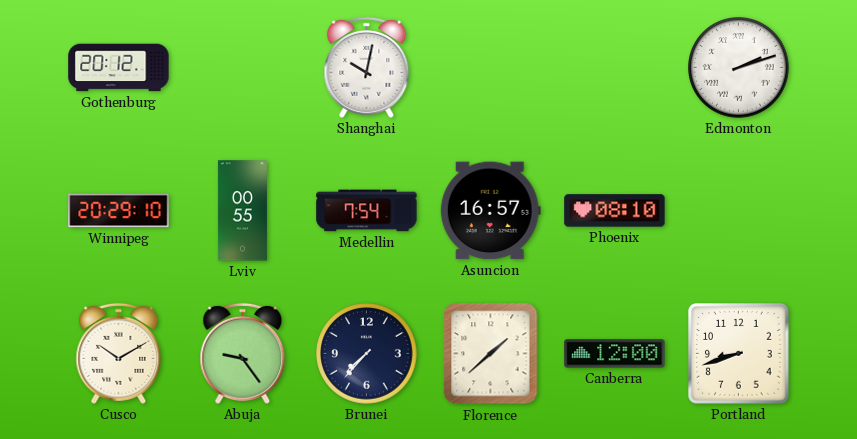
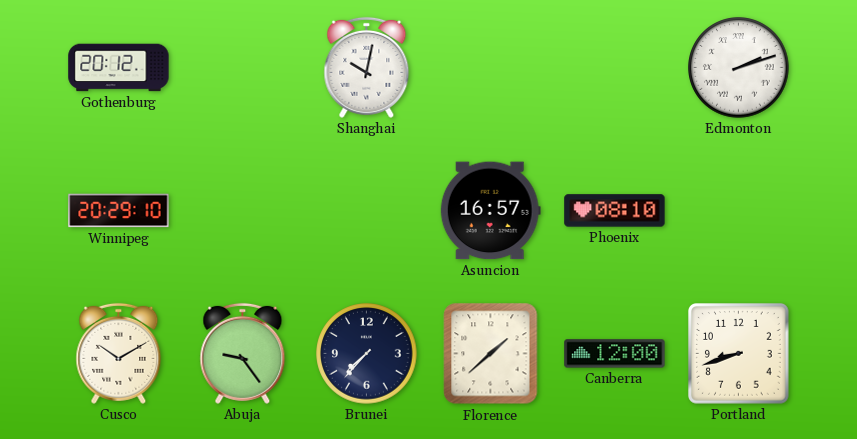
Lviv: 00:55 -> none (242, 211)
Medellin: 7:54 -> none (367, 211)
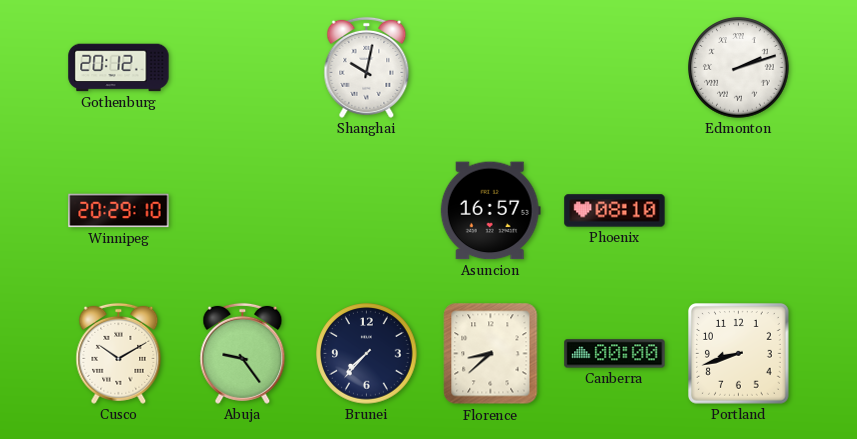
Florence: 1:38 -> 8:38 (491, 354)
Canberra: 12:00 -> 00:00 (615, 354)
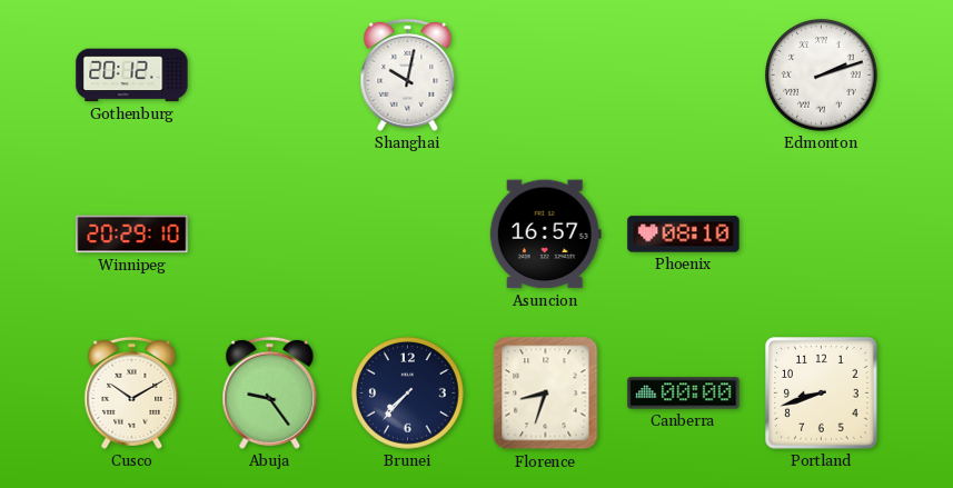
Florence: 8:38 -> 8:33 (546, 394)
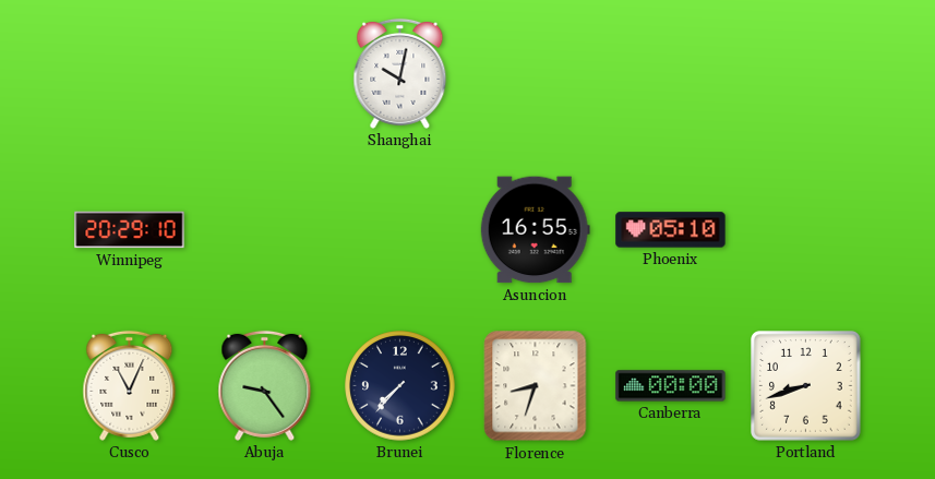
Gothenburg: 20:12 -> none (132, 76)
Edmonton: 2:12 -> none (822, 76)
Asuncion: 16:57 -> 16:55 (535, 230)
Phoenix: 08:10 -> 05:10 (671, 230)
Cusco: 10:10 -> 11:04 (130, 385)
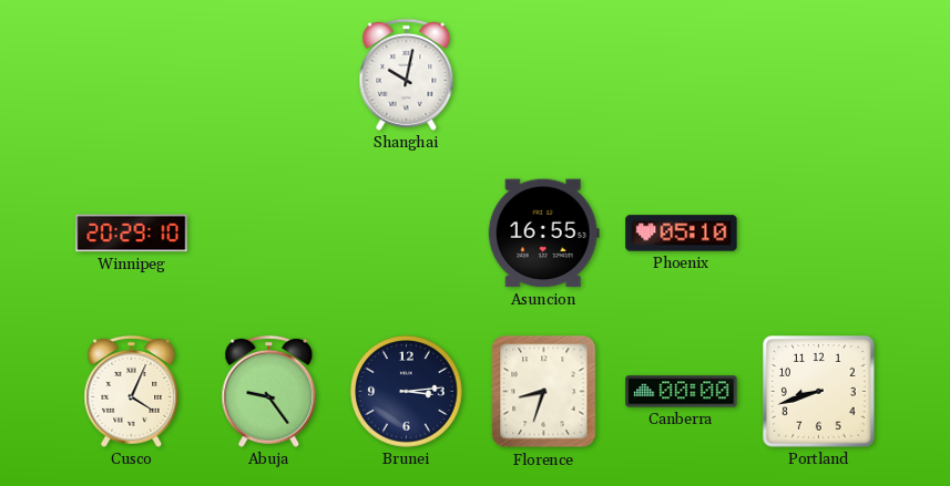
Cusco: 11:04 -> 4:04 (132, 391)
Brunei: 7:37 -> 3:14 (407, 392)
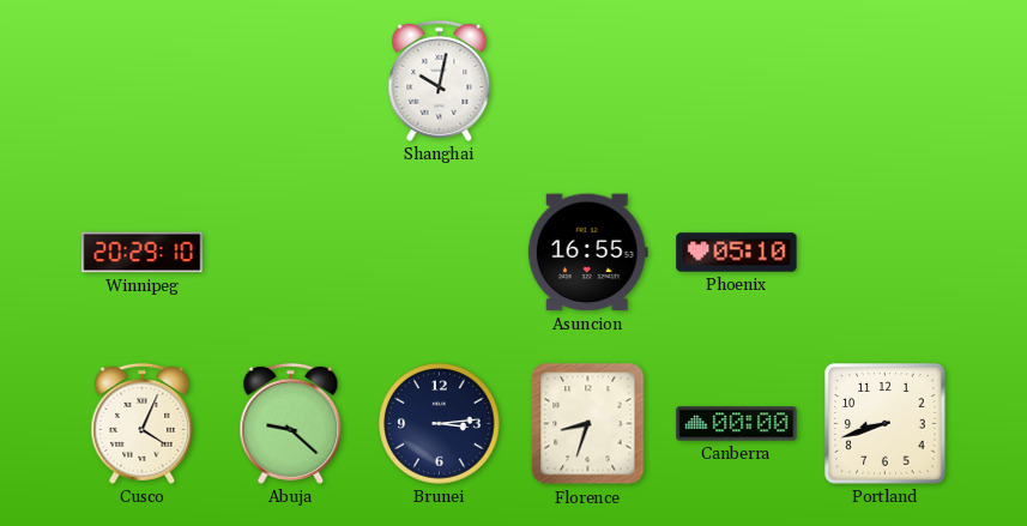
Abuja: 9:24 -> 9:22 (291, 423)
